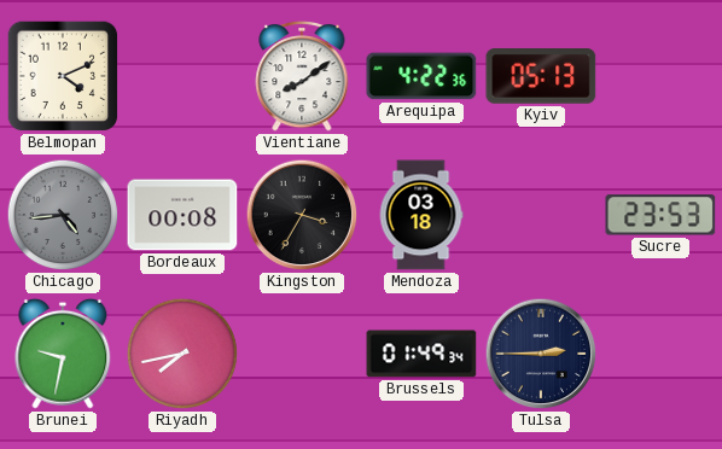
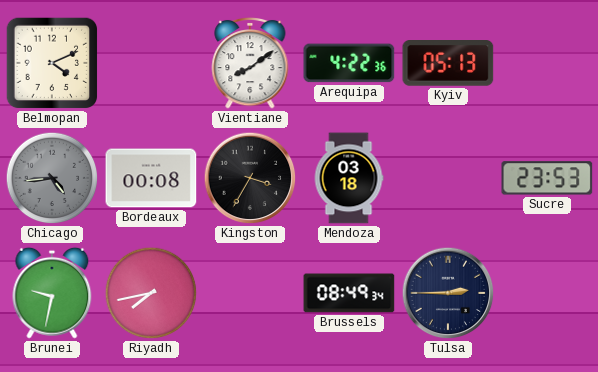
Brussels: 01:49 -> 08:49 (349, 293)
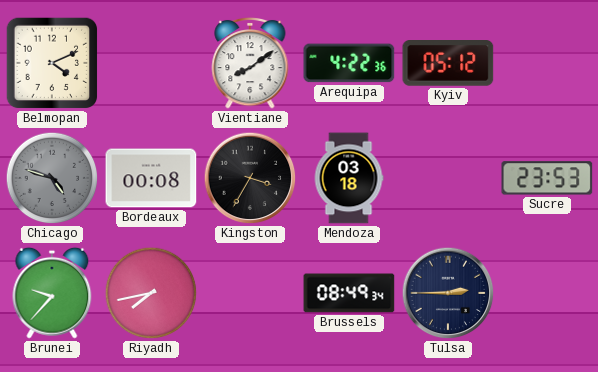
Kyiv: 05:13 -> 05:12 (448, 64)
Chicago: 4:44 -> 4:48 (52, 178)
Brunei: 9:32 -> 9:37 (52, 293)
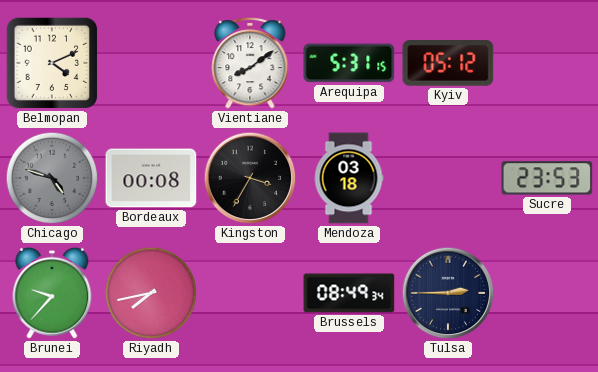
Arequipa: 4:22 -> 5:31 (349, 63)
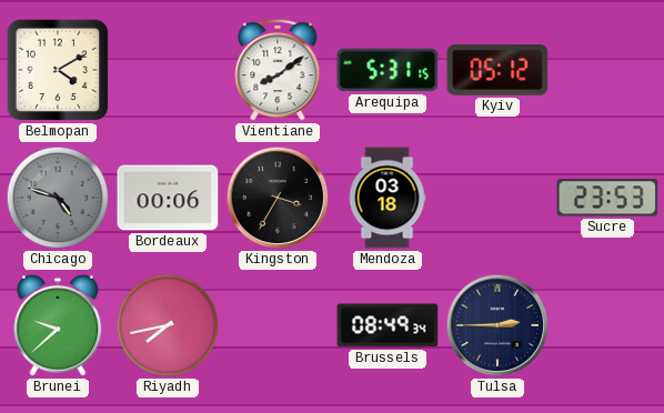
Belmopan: 4:11 -> 4:10 (58, 70)
Bordeaux: 00:08 -> 00:06 (168, 198)
Brunei: 9:37 -> 9:38 (58, 325)
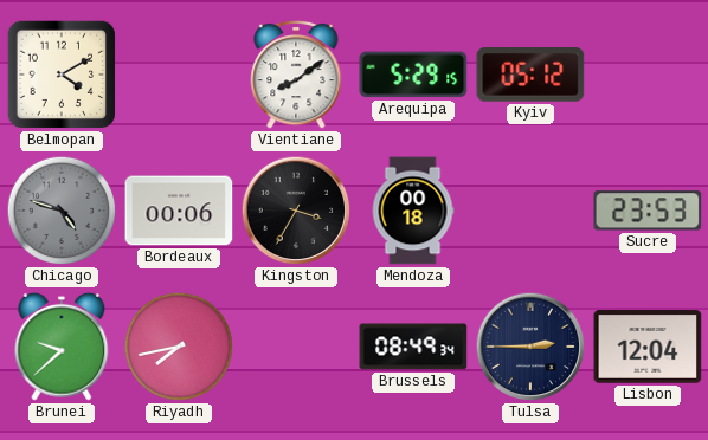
Arequipa: 5:31 -> 5:29 (413, 75)
Mendoza: 03:18 -> 00:18 (413, 211)
Lisbon: none -> 12:04 (648, 347)
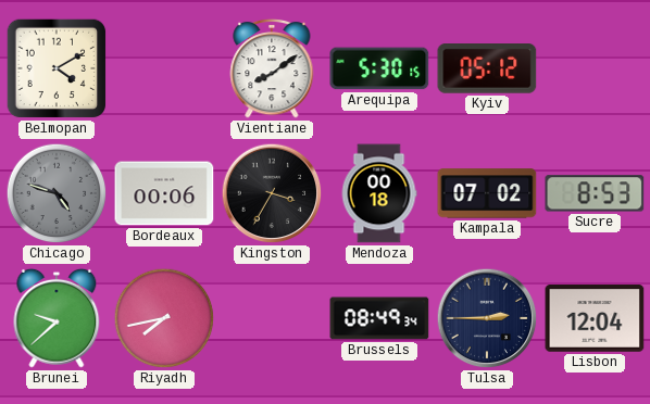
Arequipa: 5:29 -> 5:30 (379, 68)
Kampala: none -> 07:02 (487, 193)
Sucre: 23:53 -> 8:53 (595, 193)
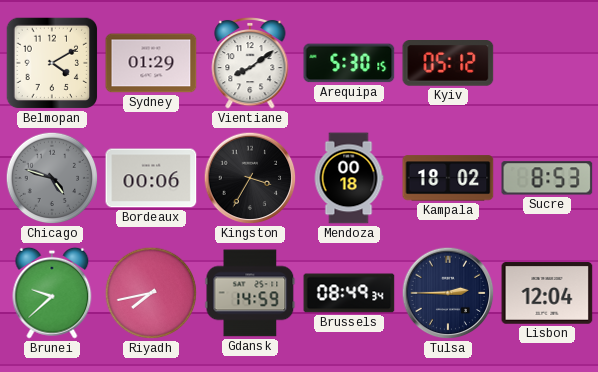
Sydney: none -> 01:29 (151, 63)
Kampala: 07:02 -> 18:02 (448, 178)
Gdansk: none -> 14:59 (250, 293)
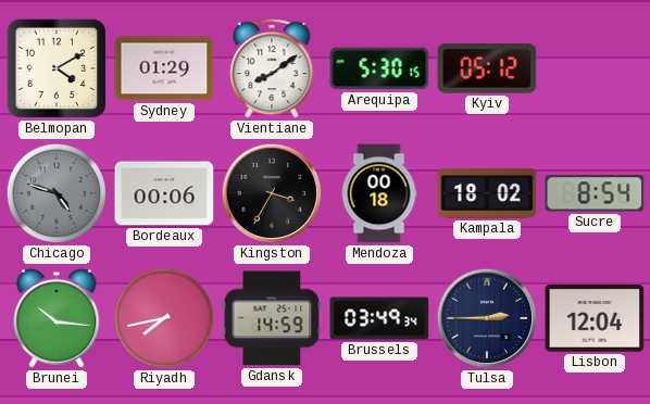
Sucre: 8:53 -> 8:54 (595, 193)
Brunei: 9:38 -> 10:16 (57, 318)
Brussels: 08:49 -> 03:49 (379, 318)
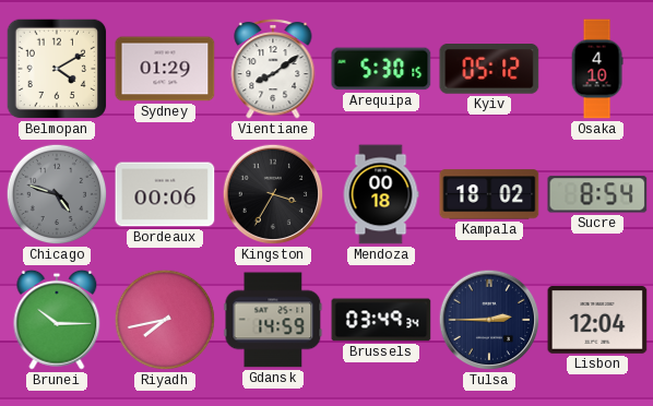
Osaka: none -> 4:10 (597, 69)
Brunei: 10:16 -> 10:15 (57, 320)
